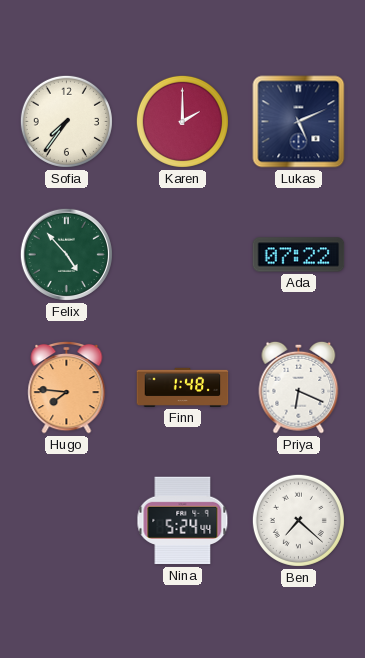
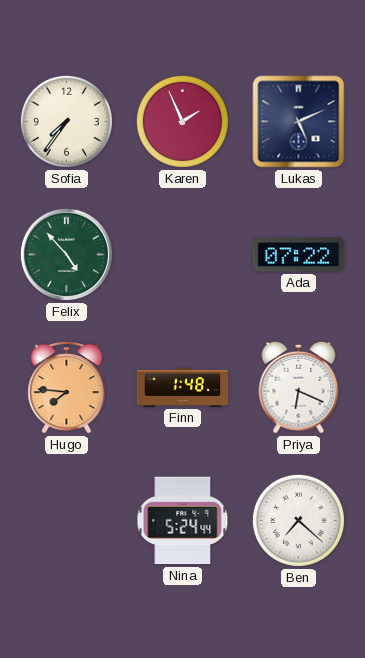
Karen: 2:00 -> 1:56 (182, 121)
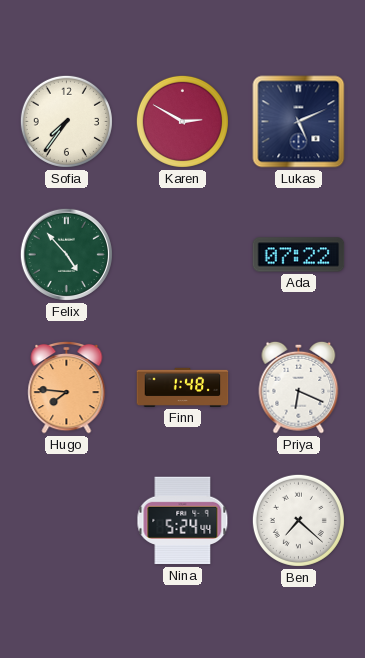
Karen: 1:56 -> 2:50 (182, 121)
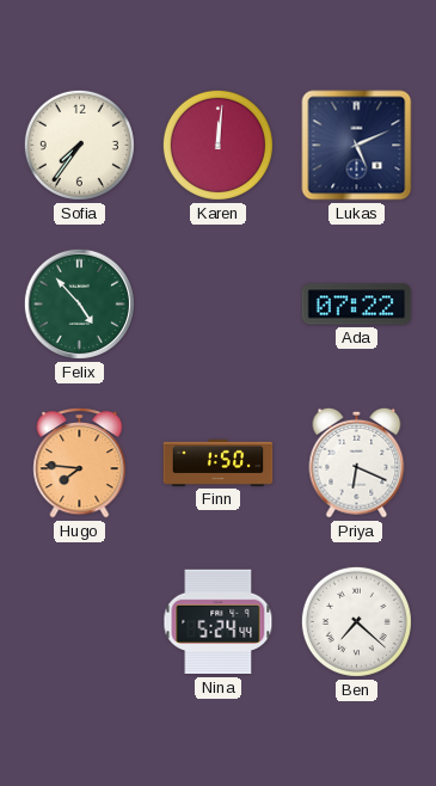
Karen: 2:50 -> 12:01 (217, 145)
Finn: 1:48 -> 1:50 (219, 462)
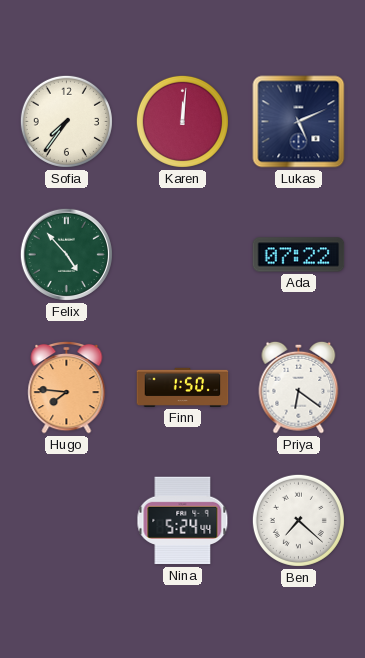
Priya: 6:19 -> 6:21 (299, 387)
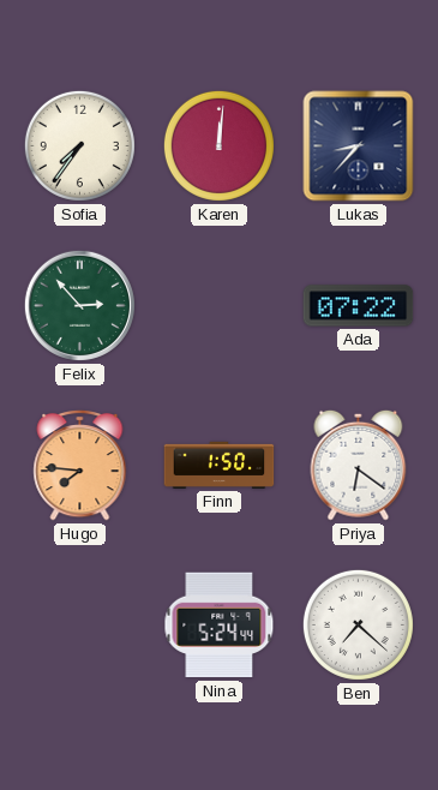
Lukas: 5:11 -> 8:37 (359, 146)
Felix: 4:53 -> 2:53 (79, 305)
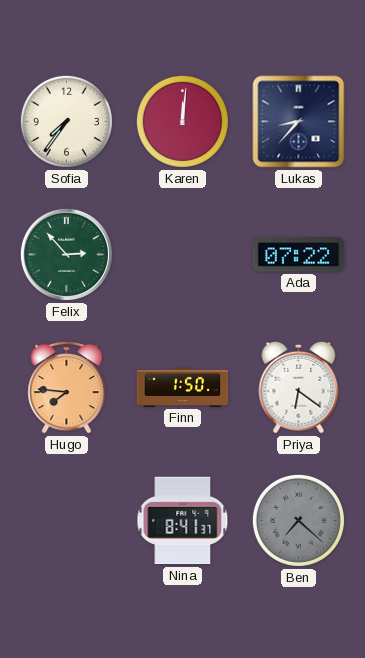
Nina: 5:24 -> 8:41 (183, 521)
Ben dial: white -> grey (298, 520)
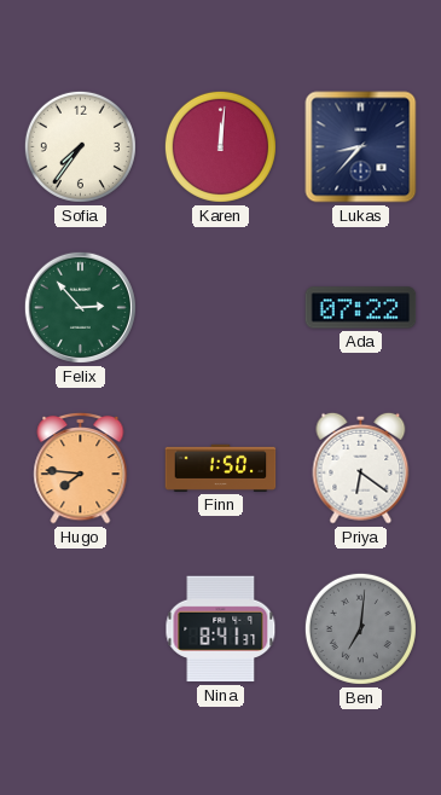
Ben: 7:22 -> 7:01 (360, 628)
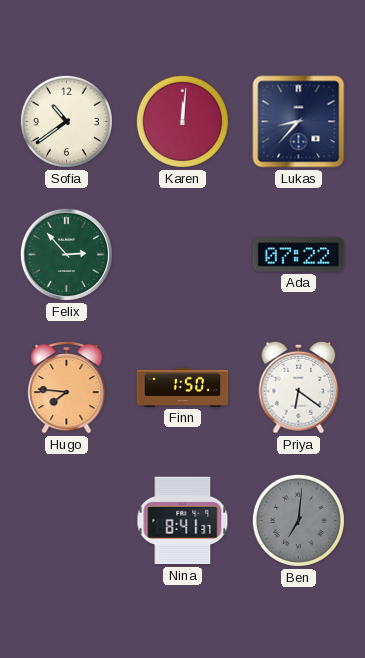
Sofia: 7:36 -> 10:39 (66, 121)
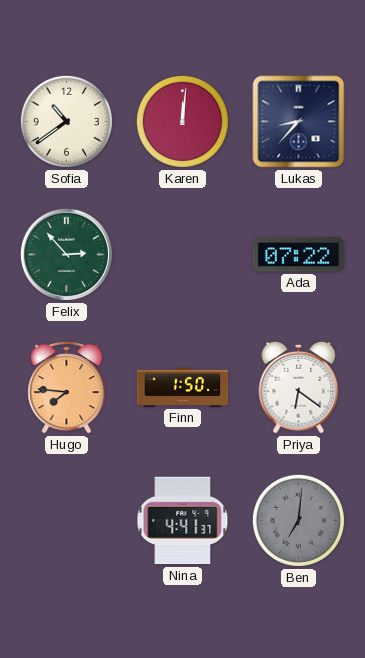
Nina: 8:41 -> 4:41 (183, 521)
